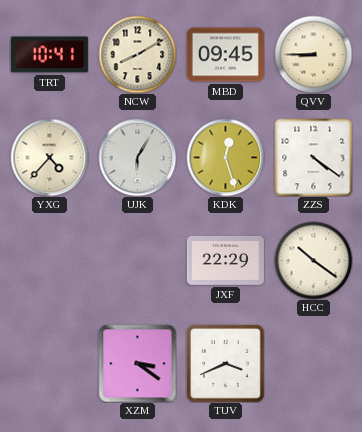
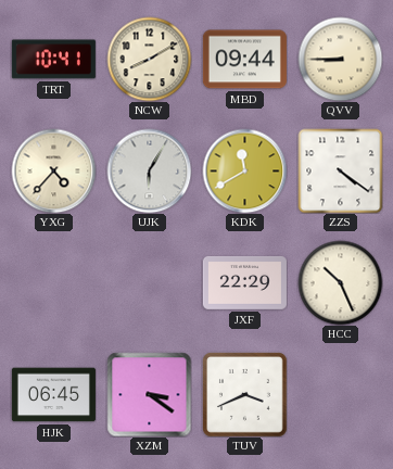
MBD: 09:45 -> 09:44 (244, 60)
KDK: 12:27 -> 11:40 (244, 170)
HCC: 10:21 -> 10:26 (340, 282)
HJK: none -> 06:45 (53, 395)
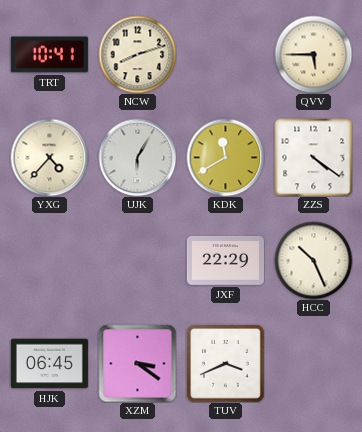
NCW: 8:10 -> 8:12 (137, 54)
MBD: 09:44 -> none (244, 60)
QVV: 8:45 -> 5:45 (313, 54)
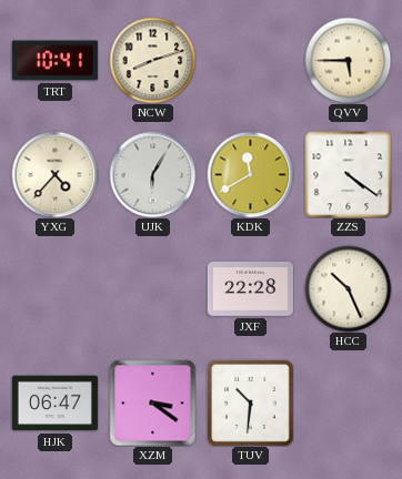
JXF: 22:29 -> 22:28 (250, 289)
HJK: 06:45 -> 06:47 (54, 404)
TUV: 3:41 -> 10:31 (251, 404)
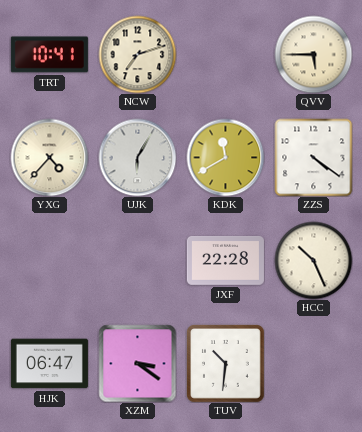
NCW: 8:12 -> 7:12 (137, 54)
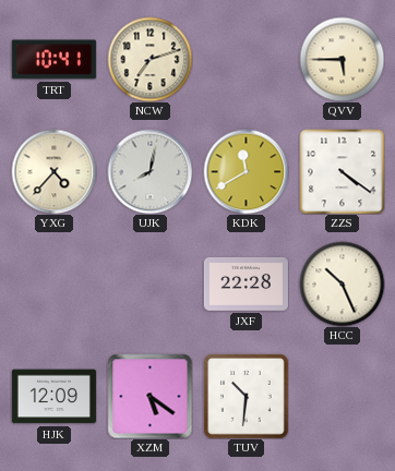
UJK: 6:05 -> 8:02 (149, 171)
HJK: 06:47 -> 12:09 (53, 397)
XZM: 3:21 -> 5:21 (149, 396)
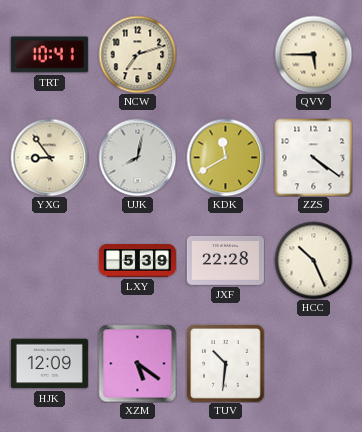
YXG: 4:37 -> 8:54 (49, 157)
LXY: none -> 5:39 (137, 261)
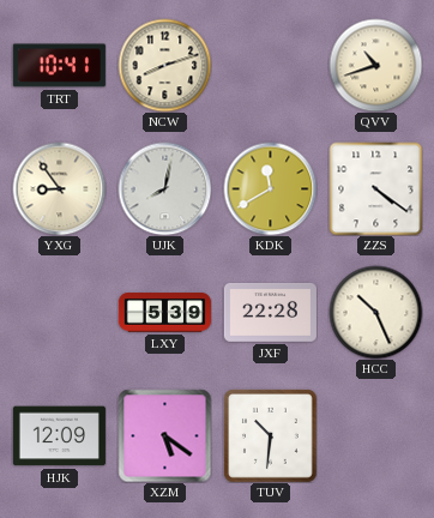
NCW: 7:12 -> 8:12 (164, 65)
QVV: 5:45 -> 10:42 (375, 65)
